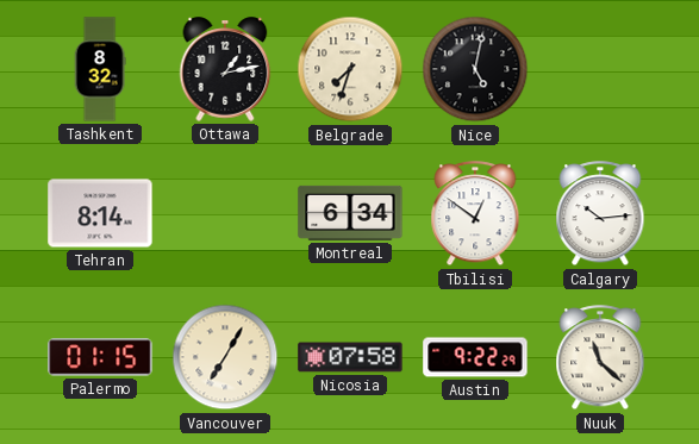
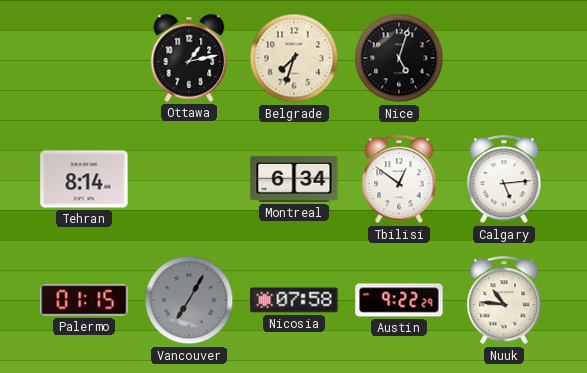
Tashkent: 8:32 -> none (100, 69)
Nice: 5:02 -> 5:03 (399, 58)
Calgary: 10:14 -> 5:14 (504, 180)
Vancouver dial: cream -> grey (189, 300)
Nuuk: 11:22 -> 10:46 (504, 301)
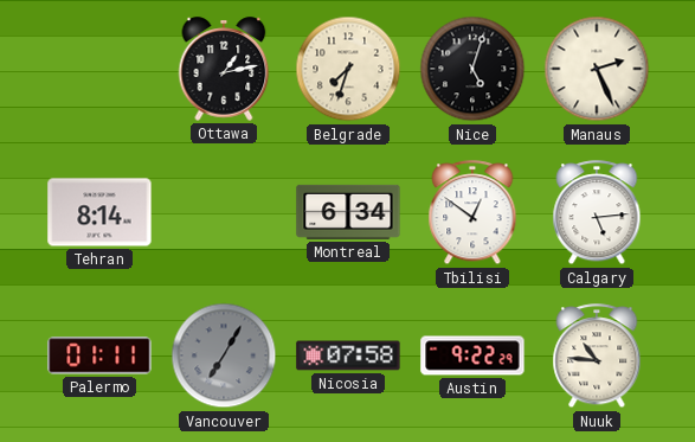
Manaus: none -> 2:26 (597, 69)
Palermo: 01:15 -> 01:11 (99, 355)
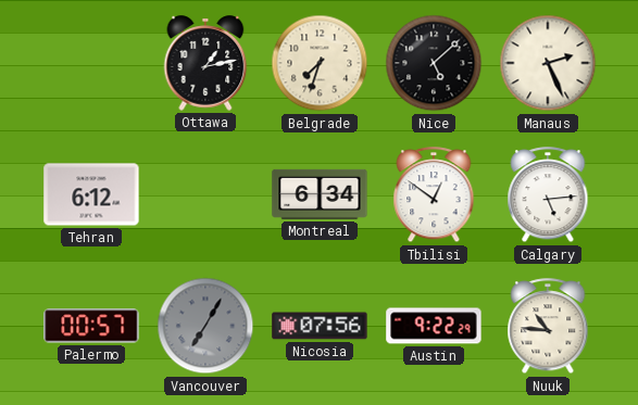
Nice: 5:03 -> 5:08 (434, 63)
Tehran: 8:14 -> 6:12 (91, 194)
Palermo: 01:11 -> 00:57 (91, 326)
Nicosia: 07:58 -> 07:56 (320, 326)
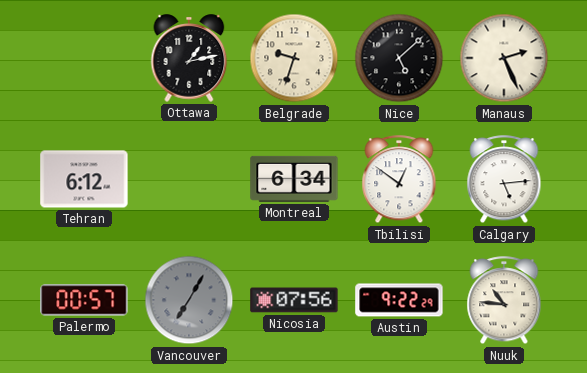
Belgrade: 7:33 -> 9:33 (294, 58)
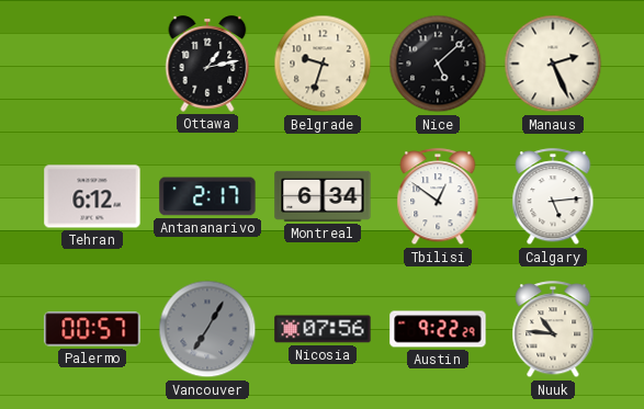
Antananarivo: none -> 2:17 (207, 196)
